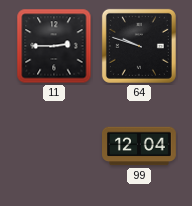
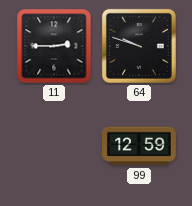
99: 12:04 -> 12:59 (140, 146)
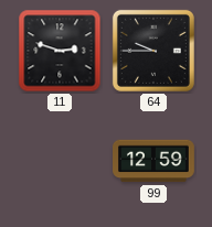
11: 2:45 -> 2:48 (60, 51)
64: 9:48 -> 9:45 (153, 51)
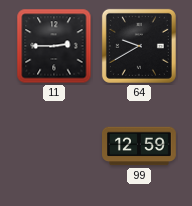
11: 2:48 -> 2:45 (54, 46)
64: 9:45 -> 9:40 (139, 46)
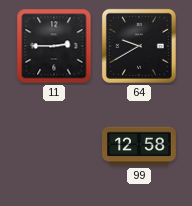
99: 12:59 -> 12:58 (140, 146)
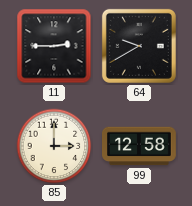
85: none -> 3:00 (54, 146)
